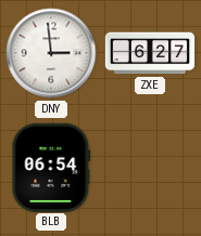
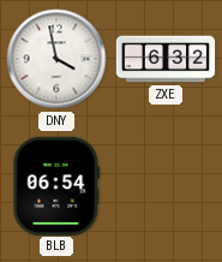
DNY: 2:59 -> 3:58 (56, 59)
ZXE: 6:27 -> 6:32 (166, 59)
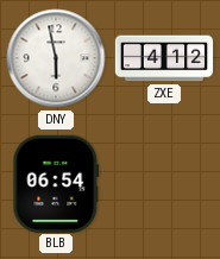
DNY: 3:58 -> 5:58 (56, 58)
ZXE: 6:32 -> 4:12 (164, 58)
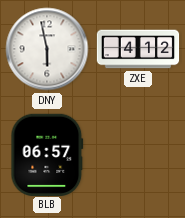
BLB: 06:54 -> 06:57 (47, 154)
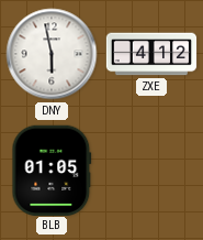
BLB: 06:57 -> 01:05 (52, 170)
